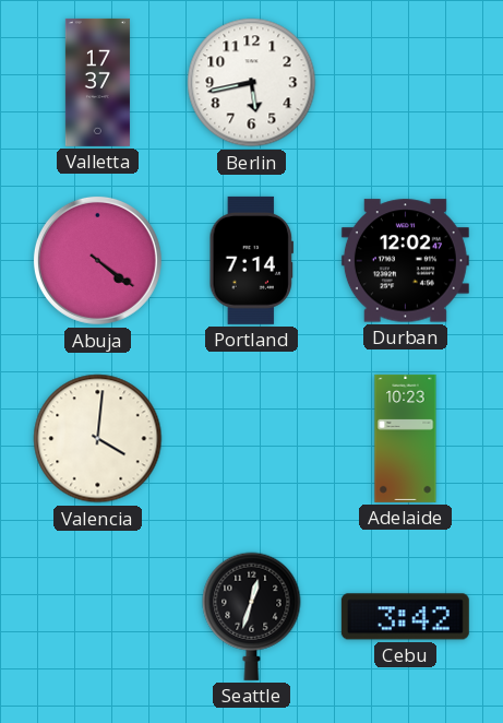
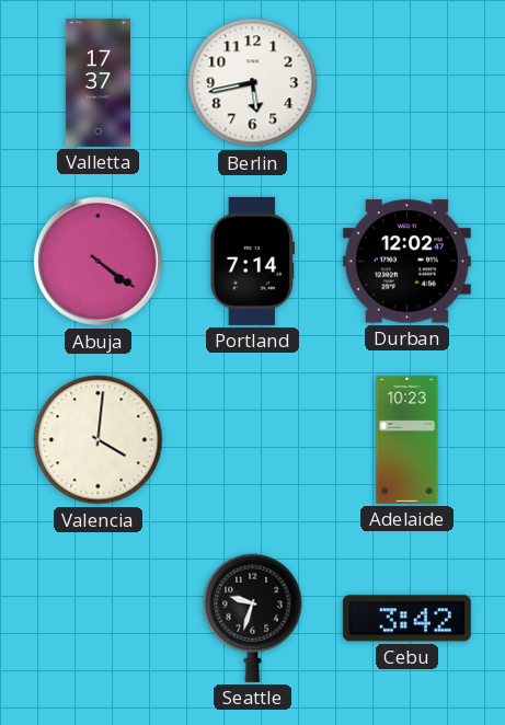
Seattle: 12:33 -> 9:33 (253, 618)
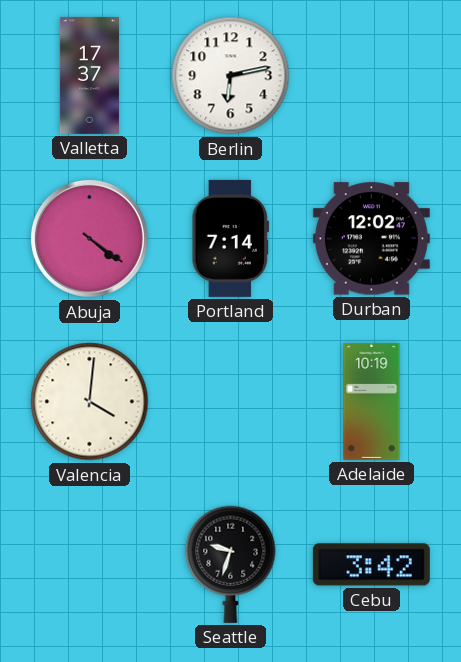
Berlin: 5:43 -> 6:13 (231, 76)
Adelaide: 10:23 -> 10:19 (372, 401)
